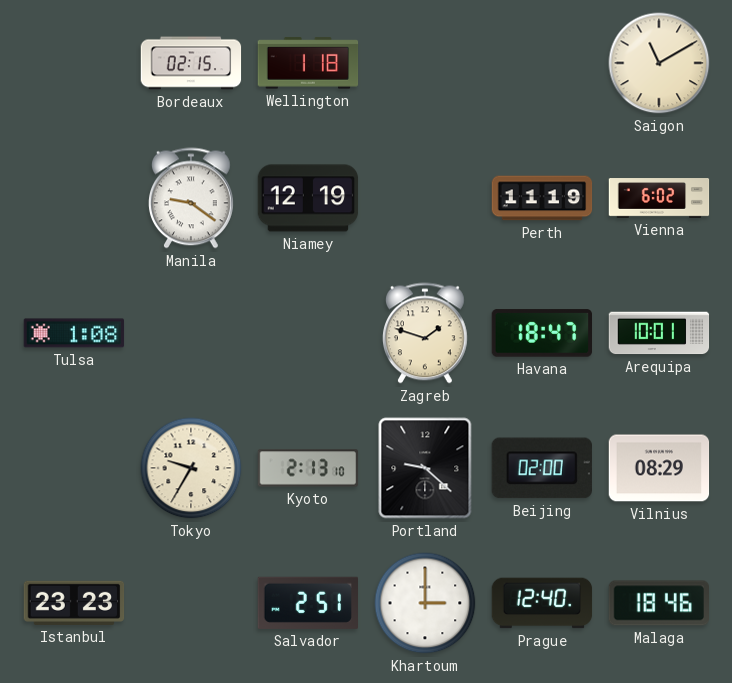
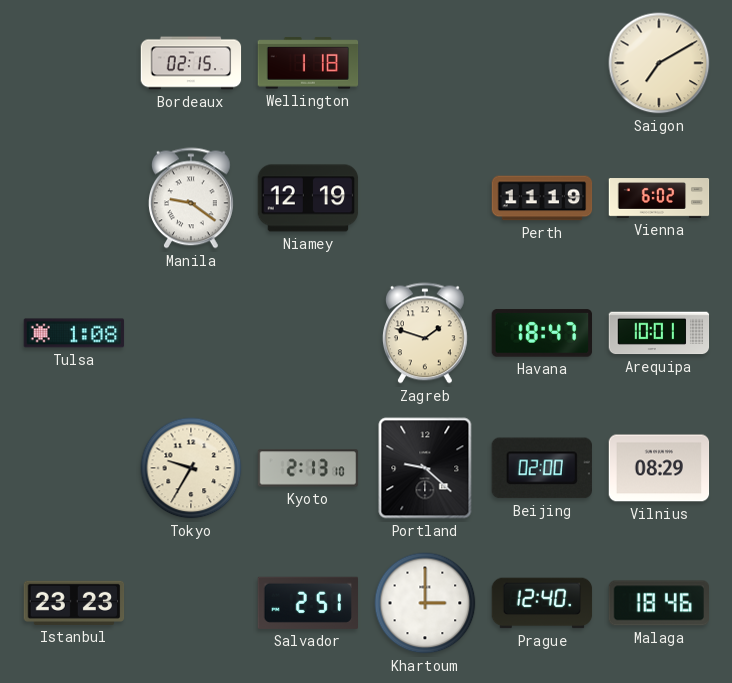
Saigon: 11:10 -> 7:10 (659, 63)
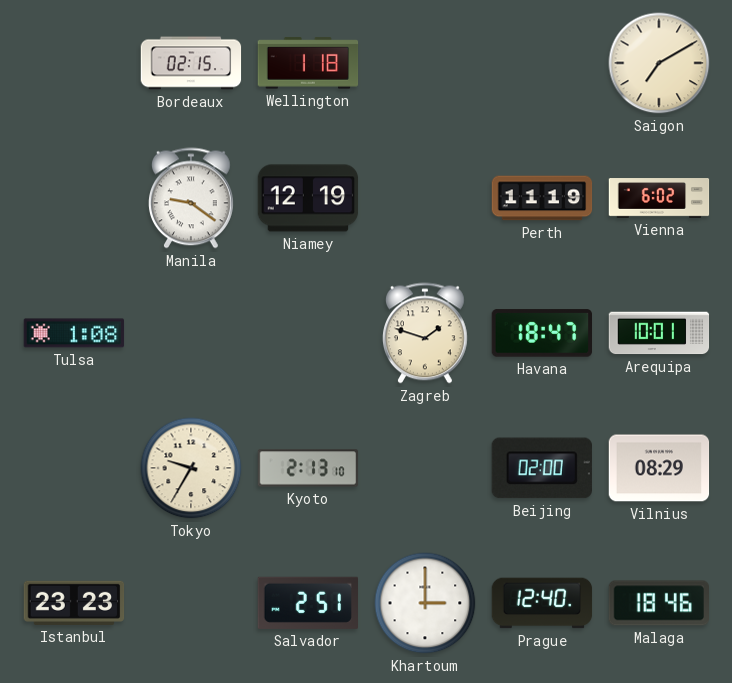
Portland: 9:22 -> none (425, 468)
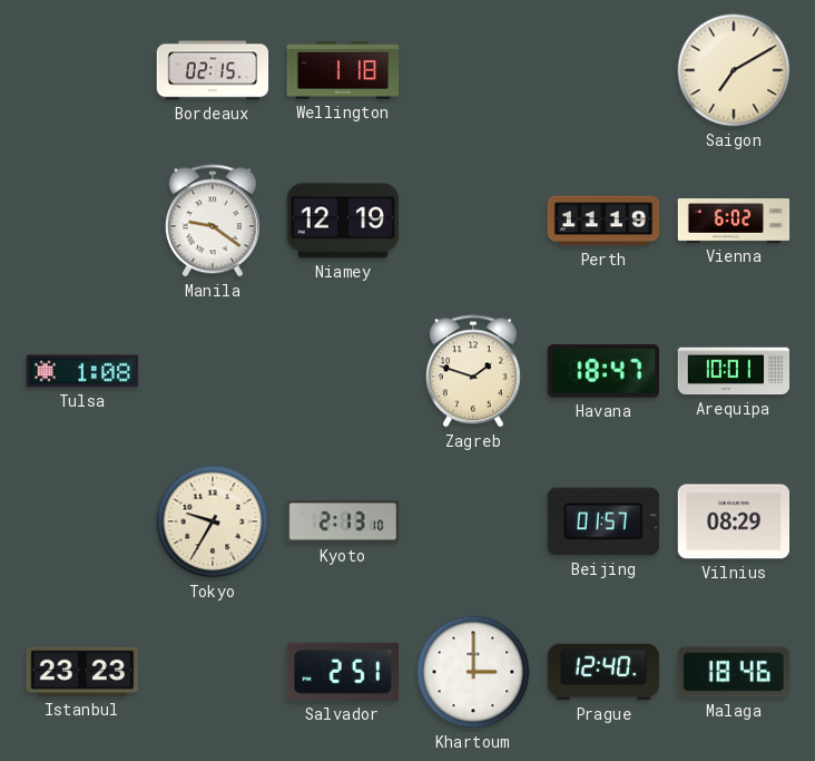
Beijing: 02:00 -> 01:57 (603, 521)
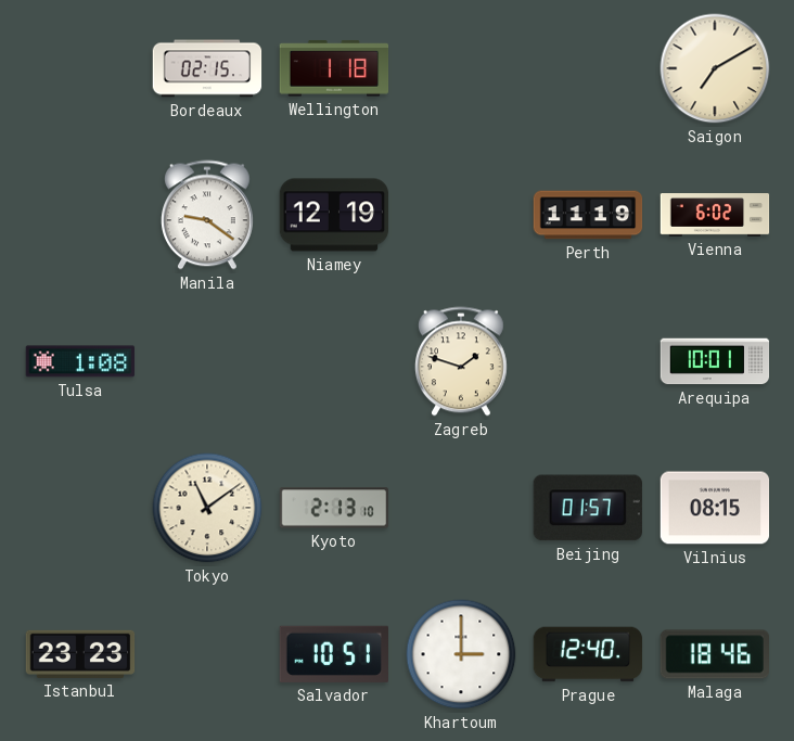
Havana: 18:47 -> none (602, 371)
Tokyo: 9:35 -> 11:09 (207, 508)
Vilnius: 08:29 -> 08:15 (715, 508)
Salvador: 2:51 -> 10:51 (333, 654)
